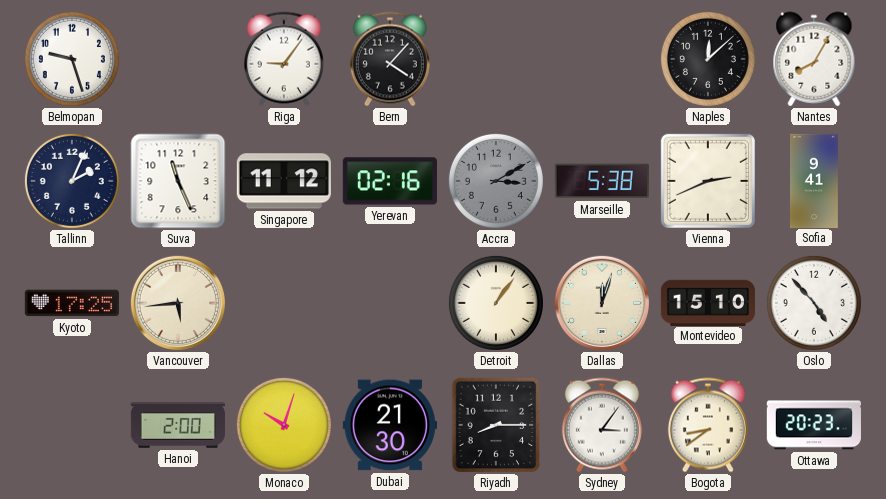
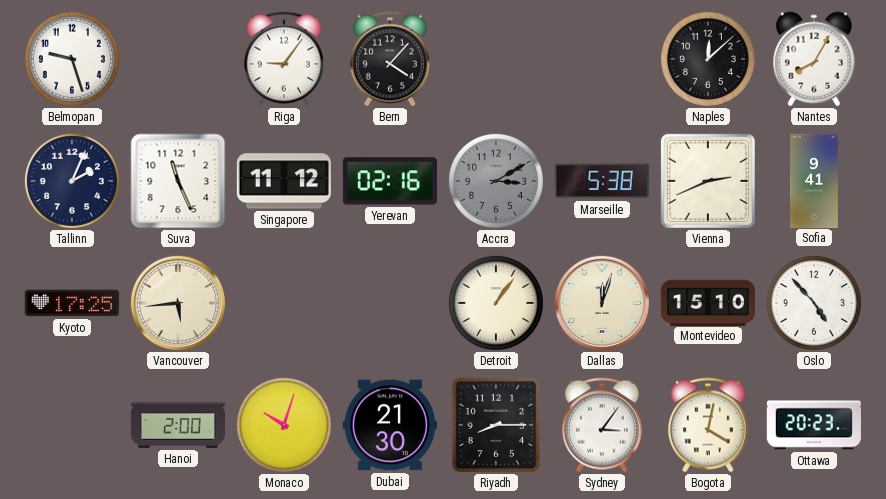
Bogota: 8:39 -> 4:02 (708, 425)
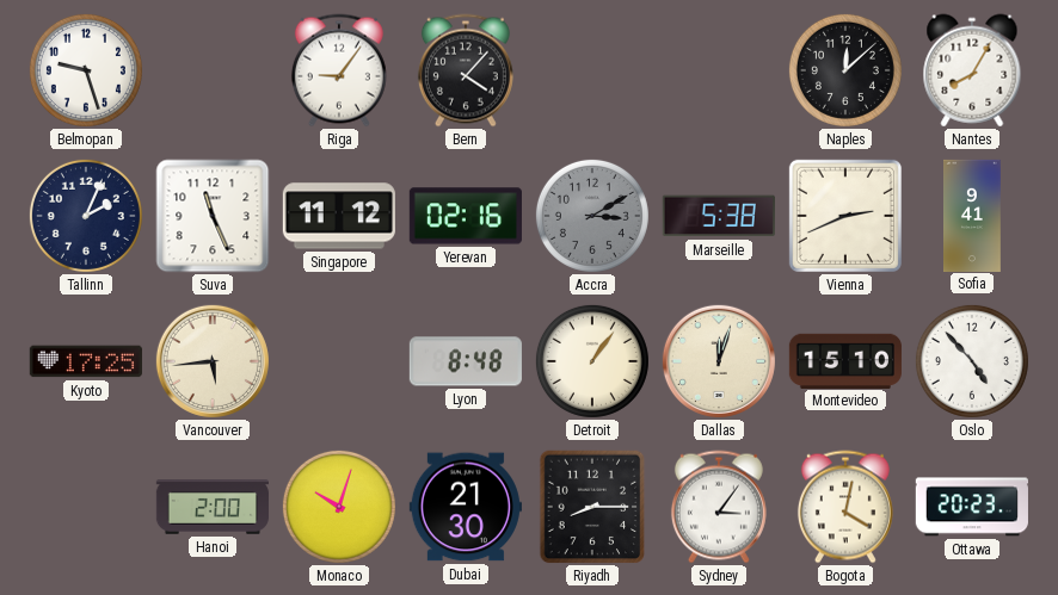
Lyon: none -> 8:48 (466, 361)
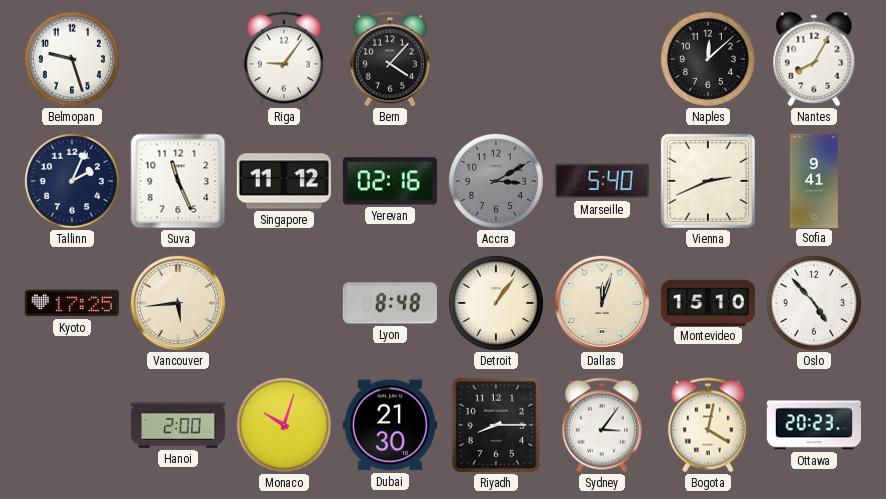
Marseille: 5:38 -> 5:40 (602, 181)
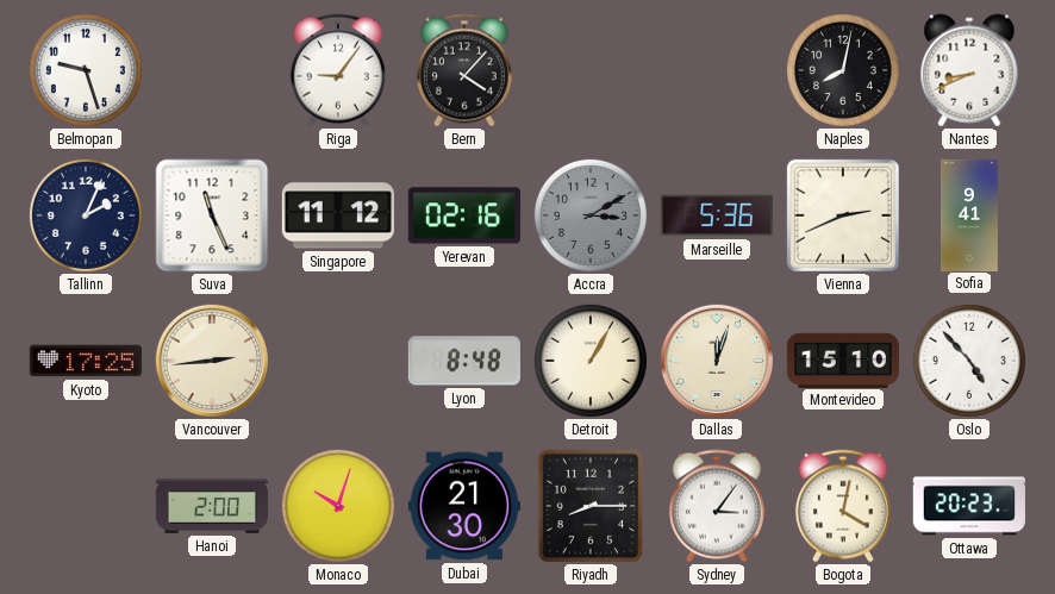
Naples: 12:08 -> 8:02 (843, 70)
Nantes: 8:05 -> 8:41 (969, 70)
Marseille: 5:40 -> 5:36 (717, 215)
Vancouver: 5:44 -> 2:44 (212, 361)
Detroit: 1:06 -> 1:05 (591, 361)
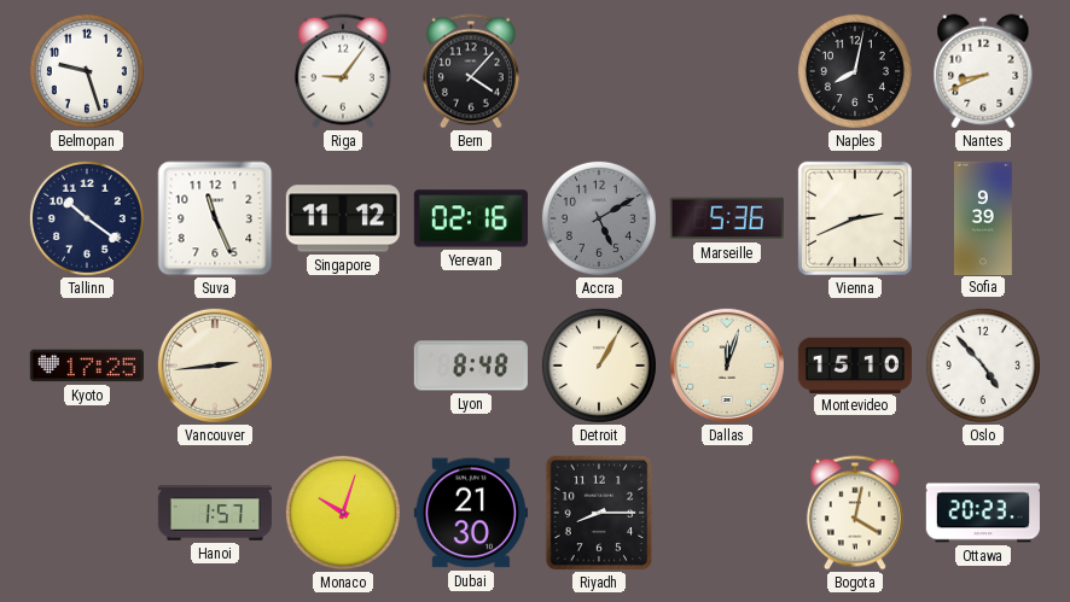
Tallinn: 2:04 -> 10:21 (87, 218)
Accra: 3:10 -> 5:10 (599, 218)
Sofia: 9:41 -> 9:39 (984, 217)
Hanoi: 2:00 -> 1:57 (215, 513)
Sydney: 3:06 -> none (717, 506)
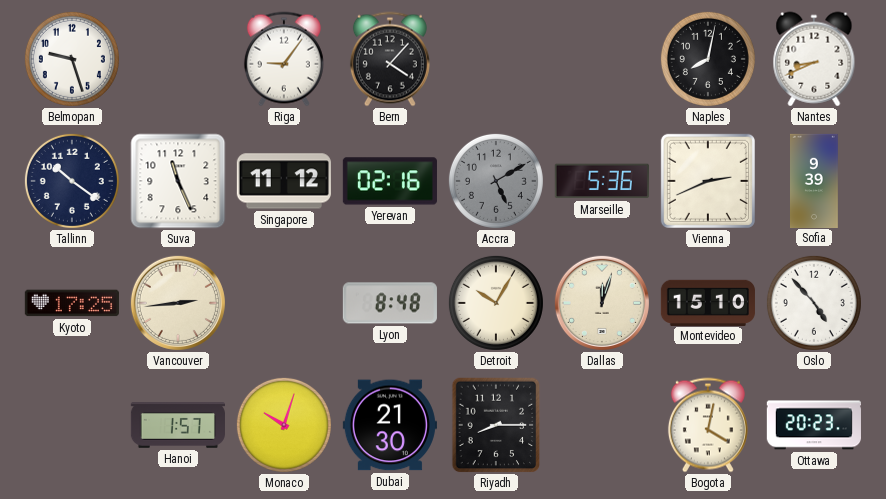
Detroit: 1:05 -> 10:05 (496, 303)
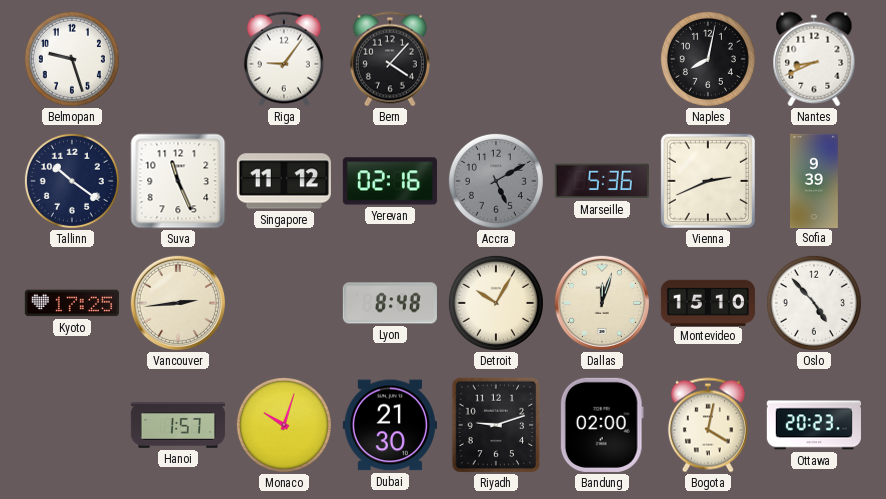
Riyadh: 8:15 -> 9:12 (496, 425)
Bandung: none -> 02:00 (602, 425)
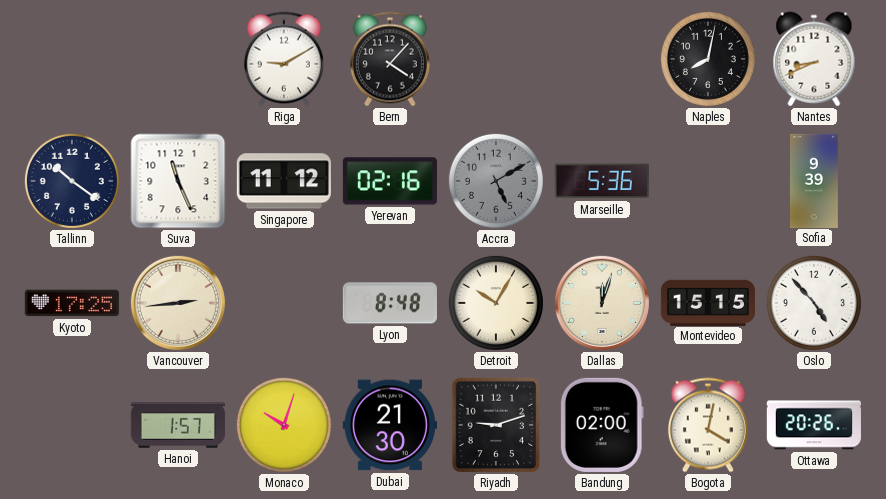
Belmopan: 9:27 -> none (72, 59)
Riga: 9:06 -> 9:10 (284, 59)
Vienna: 2:41 -> none (708, 181)
Montevideo: 15:10 -> 15:15 (708, 302)
Ottawa: 20:23 -> 20:26 (814, 425)
